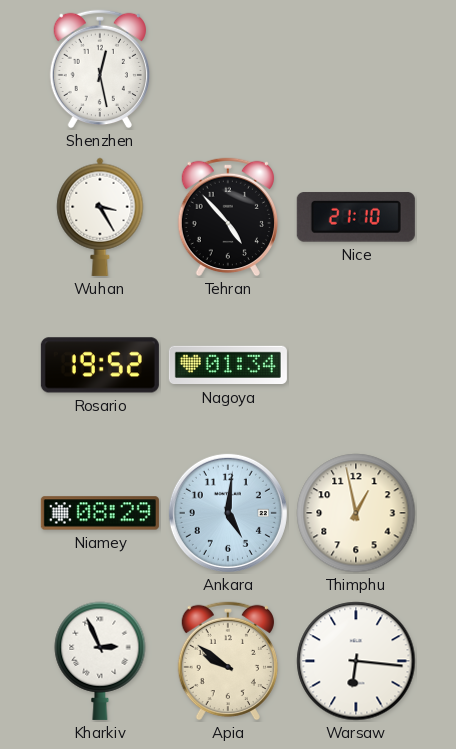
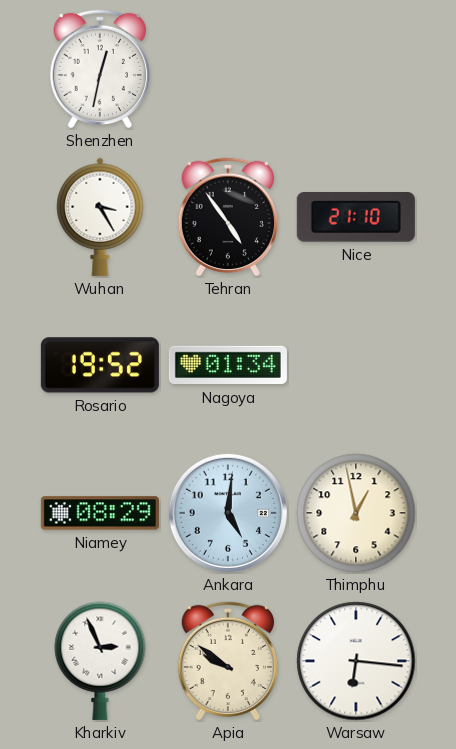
Shenzhen: 12:28 -> 12:32 (100, 69)
Tehran: 4:53 -> 4:54 (228, 217)
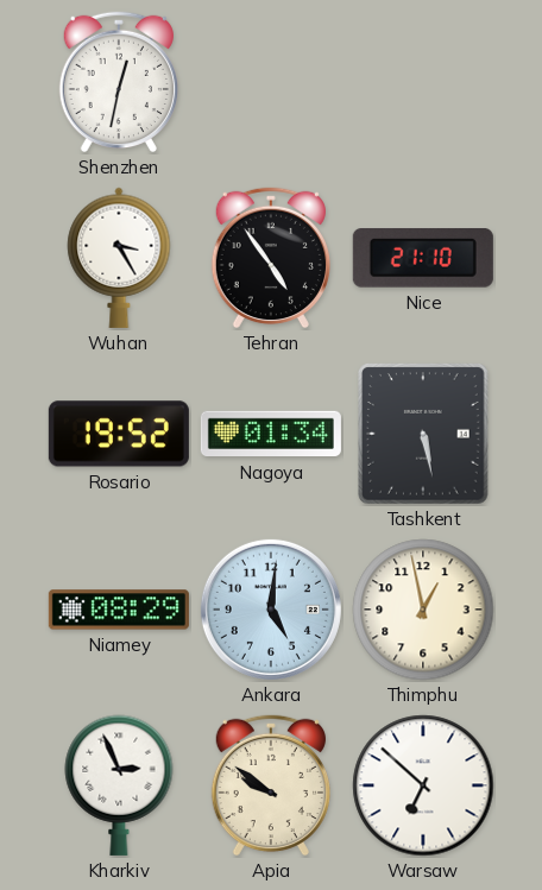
Tashkent: none -> 5:28 (424, 435)
Warsaw: 6:16 -> 6:52 (423, 785)
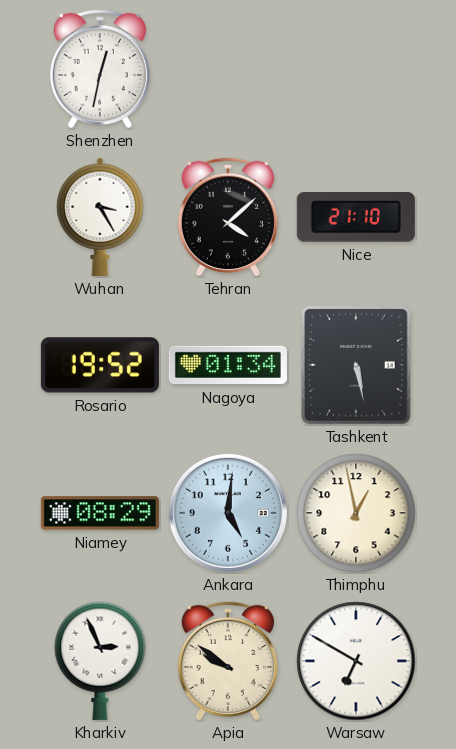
Tehran: 4:54 -> 4:08 (228, 217)
Warsaw: 6:52 -> 6:50 (356, 661)
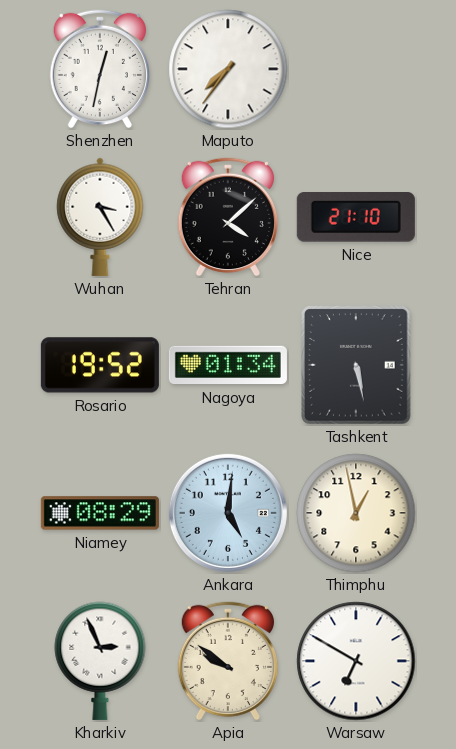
Maputo: none -> 7:36 (228, 69)
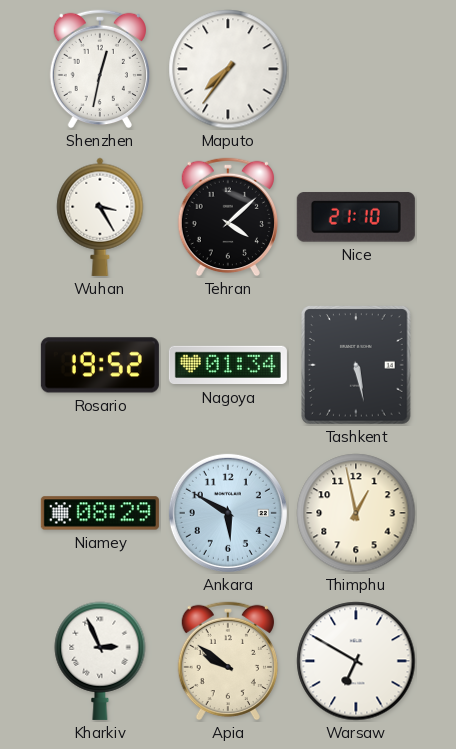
Ankara: 5:01 -> 5:50 (228, 513)
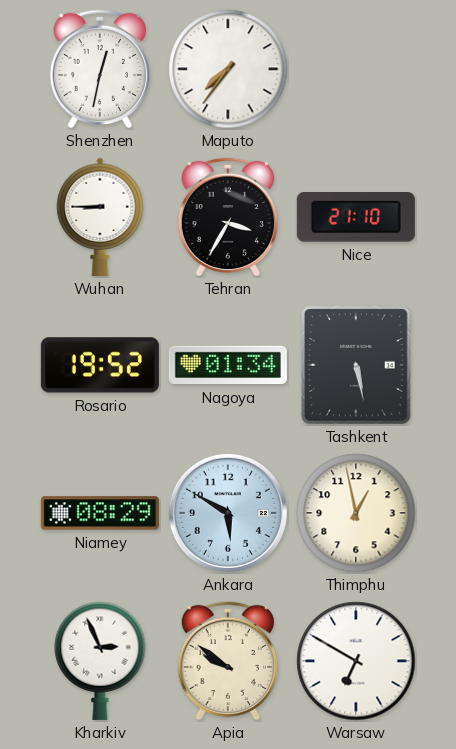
Wuhan: 3:25 -> 8:45 (100, 217)
Tehran: 4:08 -> 3:35 (228, 217)
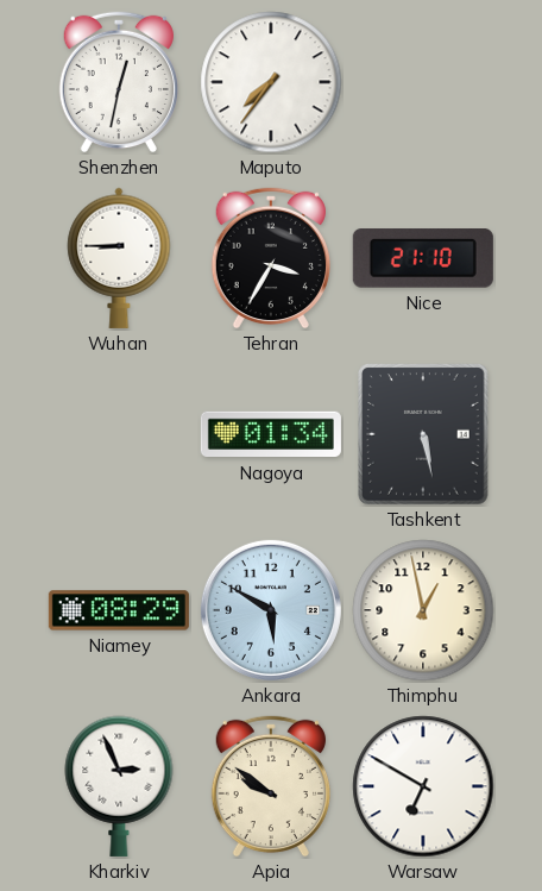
Rosario: 19:52 -> none (100, 365)
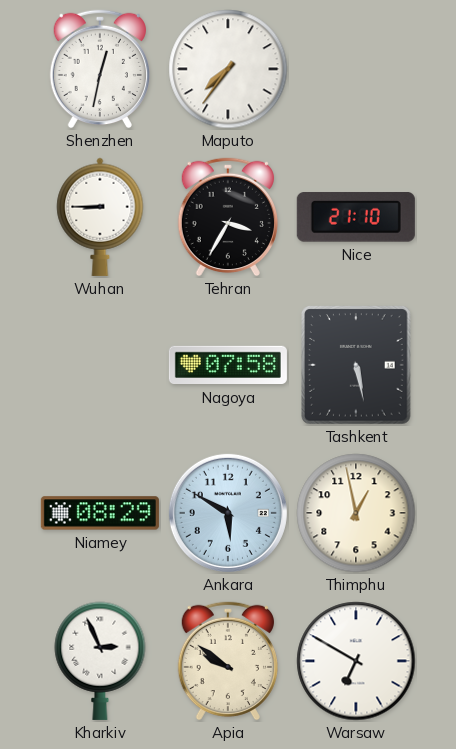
Nagoya: 01:34 -> 07:58 (228, 365)
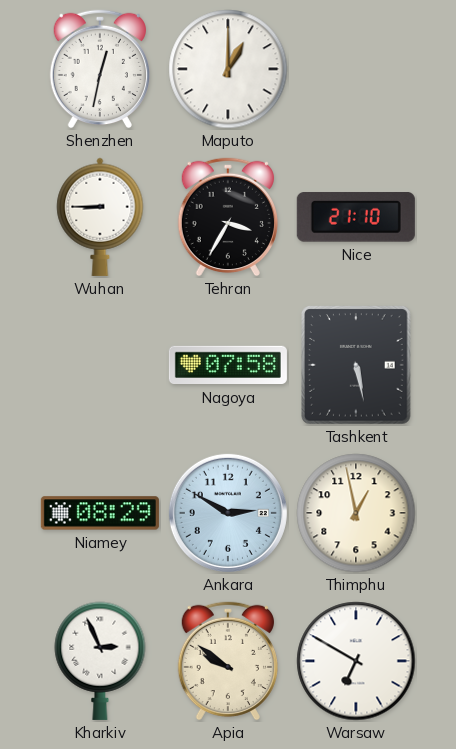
Maputo: 7:36 -> 1:00 (228, 69)
Ankara: 5:50 -> 2:50 (228, 513)
